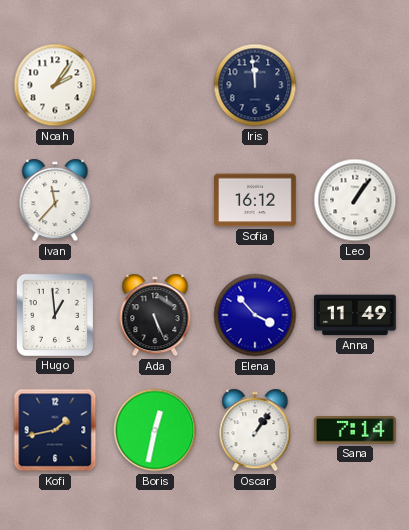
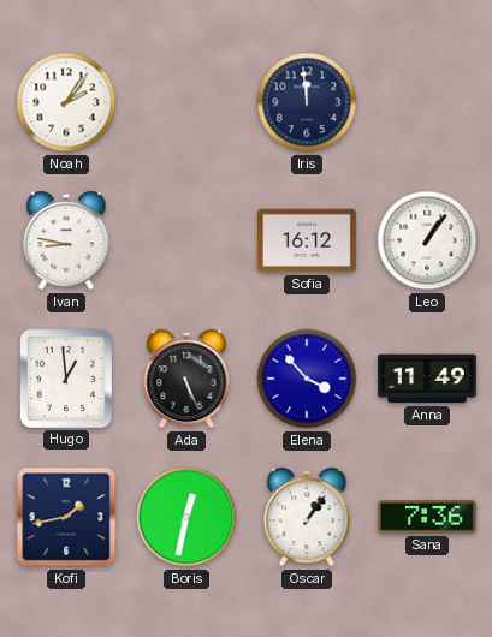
Ivan: 11:37 -> 8:47 (66, 240)
Sana: 7:14 -> 7:36 (428, 517)
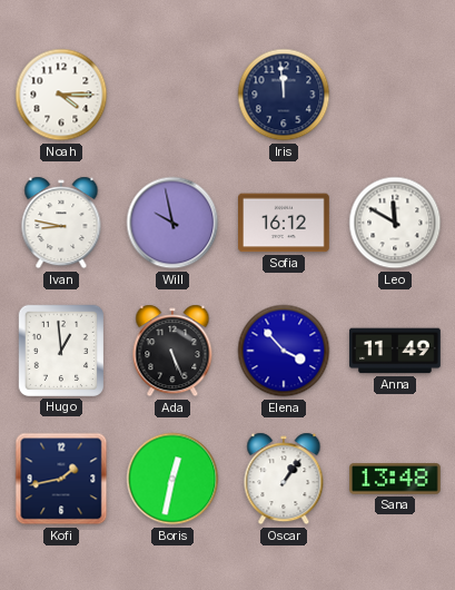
Noah: 2:06 -> 4:15 (61, 95)
Will: none -> 9:58 (172, 223)
Leo: 1:06 -> 11:50 (395, 223)
Sana: 7:36 -> 13:48 (396, 479)
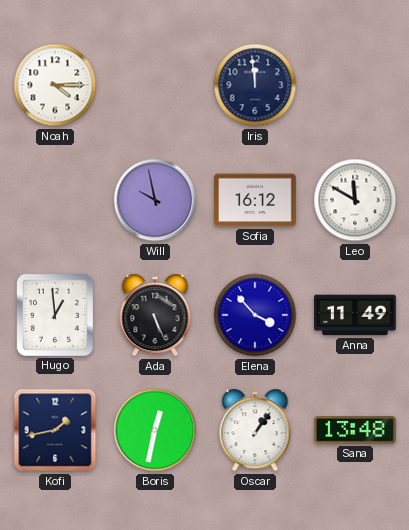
Ivan: 8:47 -> none (61, 223)
